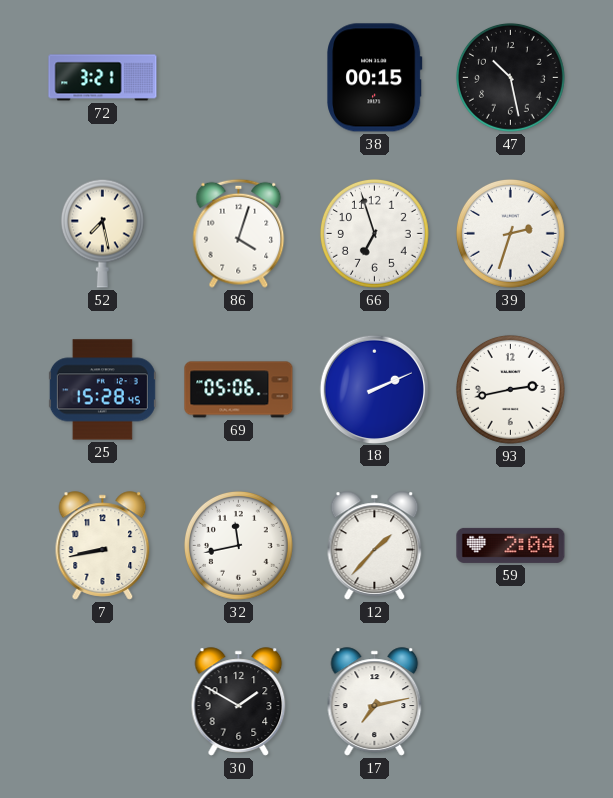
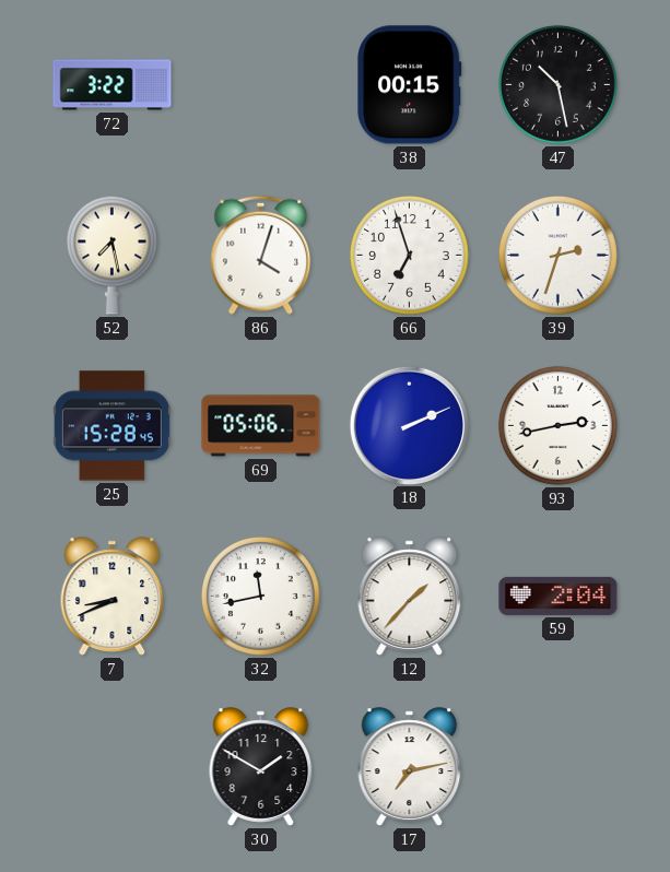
72: 3:21 -> 3:22 (113, 85)
7: 8:43 -> 8:41 (113, 597)
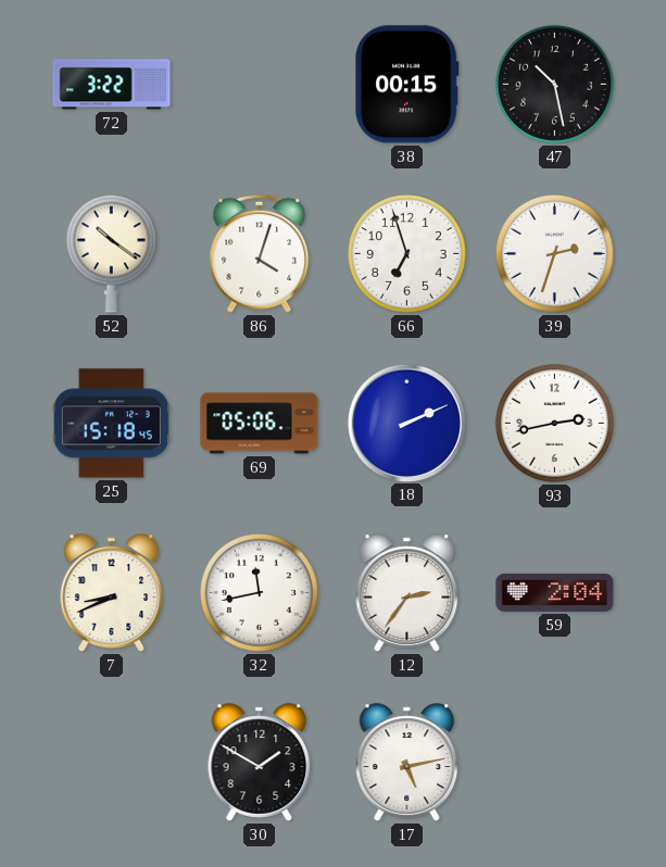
52: 7:28 -> 10:21 (111, 253)
25: 15:28 -> 15:18 (111, 424)
12: 1:37 -> 2:36 (407, 593)
17: 7:13 -> 5:13 (407, 763)
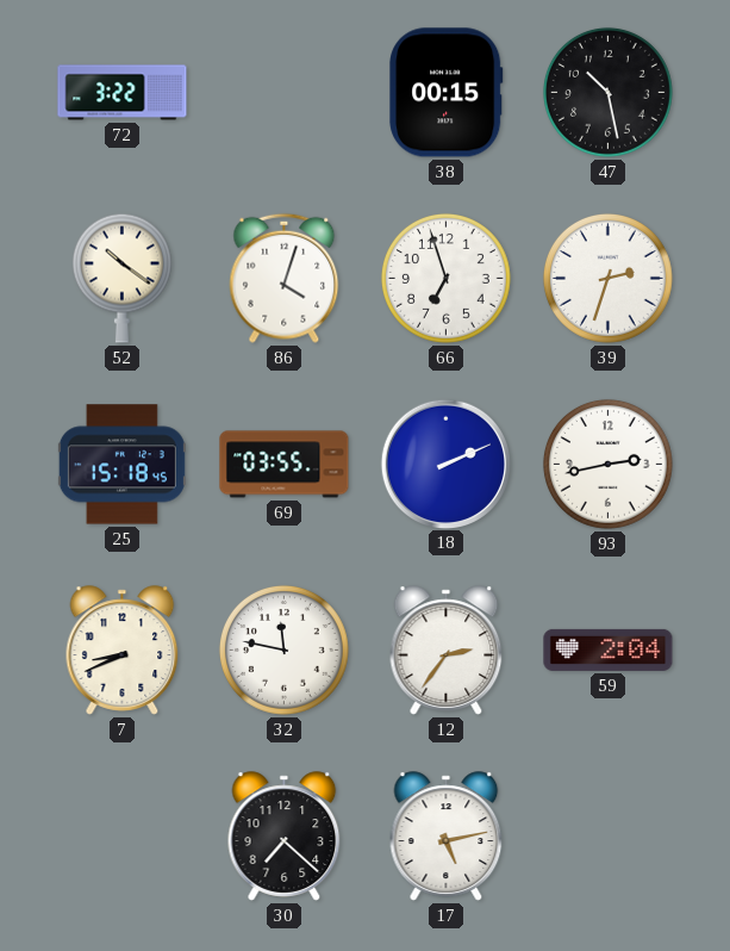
69: 05:06 -> 03:55 (285, 465)
32: 11:43 -> 11:47 (283, 649)
30: 1:50 -> 7:22 (285, 837)
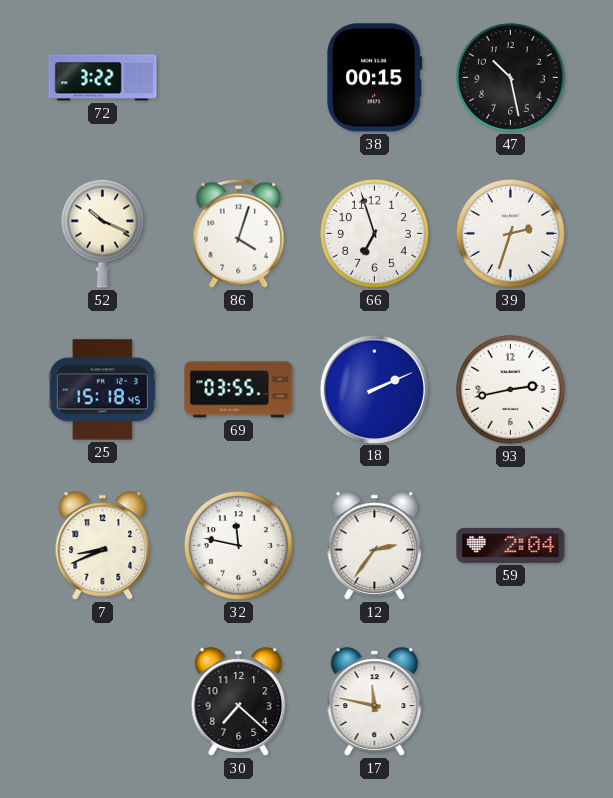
52: 10:21 -> 10:19 (102, 233)
17: 5:13 -> 11:47 (375, 702)
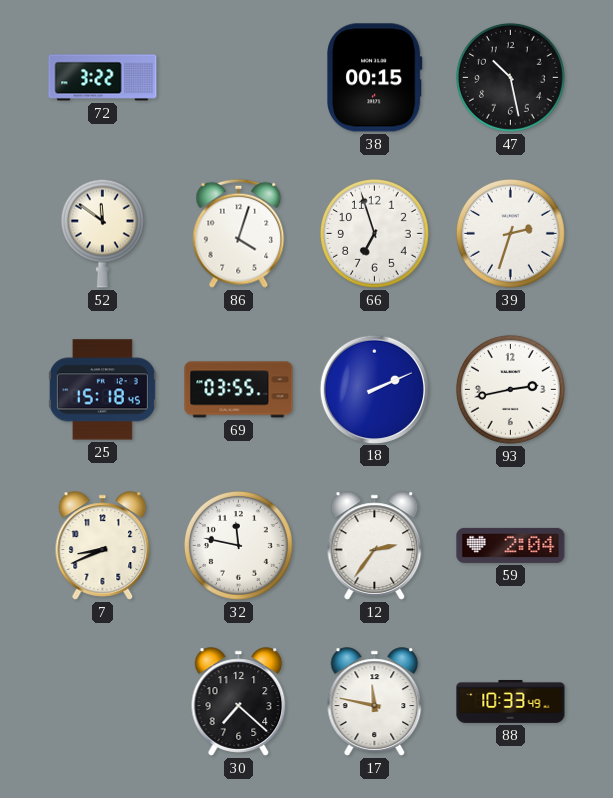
52: 10:19 -> 11:51 (102, 233)
88: none -> 10:33 (511, 701)
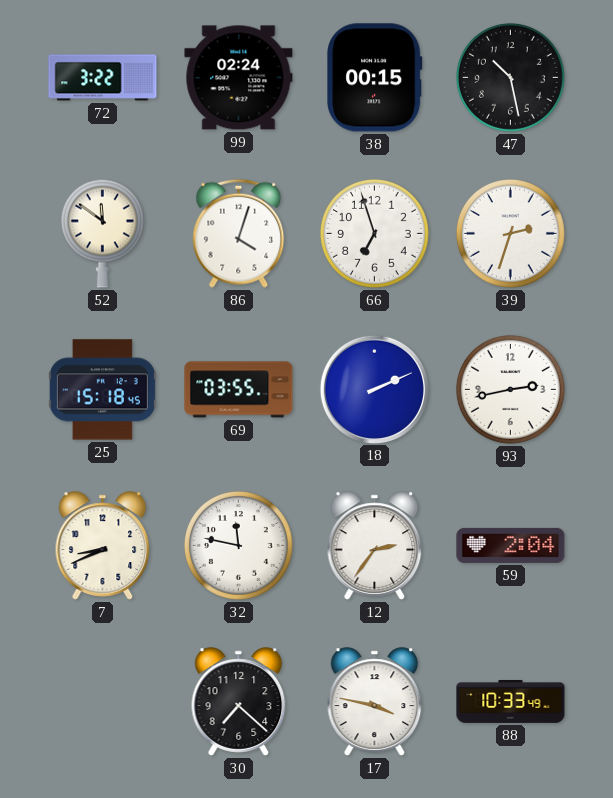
99: none -> 02:24 (239, 78)
17: 11:47 -> 3:47 (375, 702)
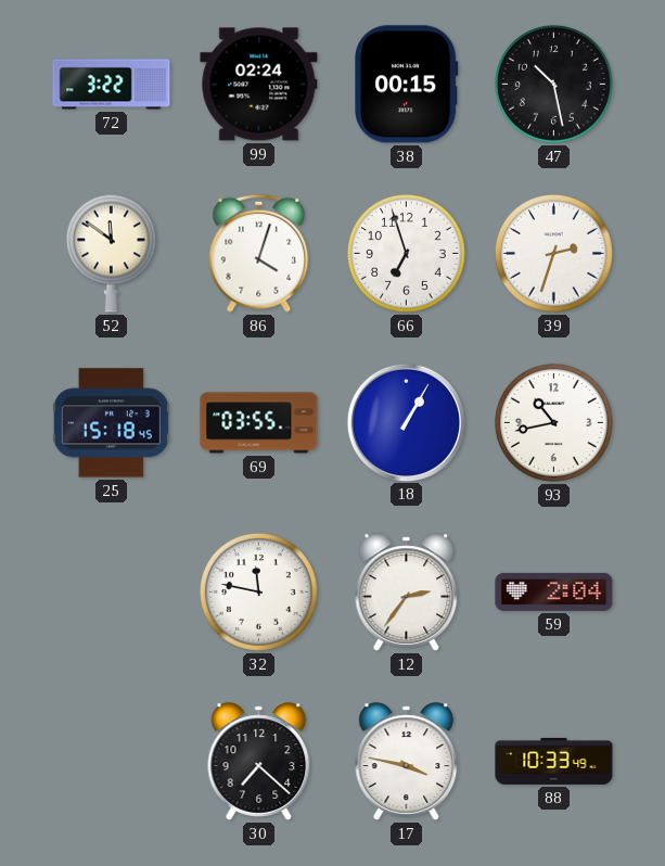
18: 2:11 -> 1:05 (406, 422)
93: 2:43 -> 10:43 (553, 422)
7: 8:41 -> none (103, 546)
